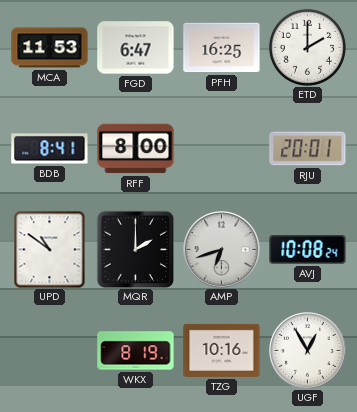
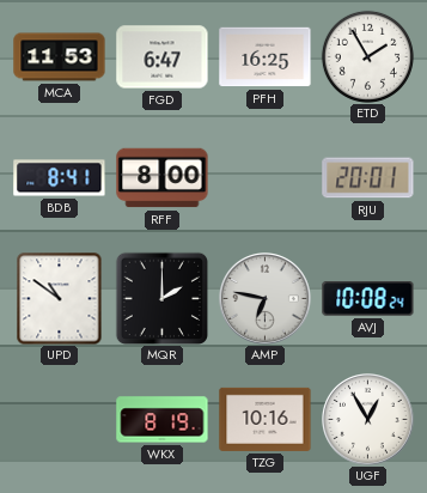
ETD: 2:00 -> 1:55 (367, 56)
AMP: 6:42 -> 6:47 (266, 299)
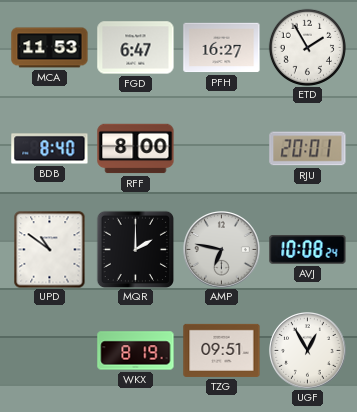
PFH: 16:25 -> 16:27 (222, 48)
BDB: 8:41 -> 8:40 (50, 149)
TZG: 10:16 -> 09:51 (222, 350)
